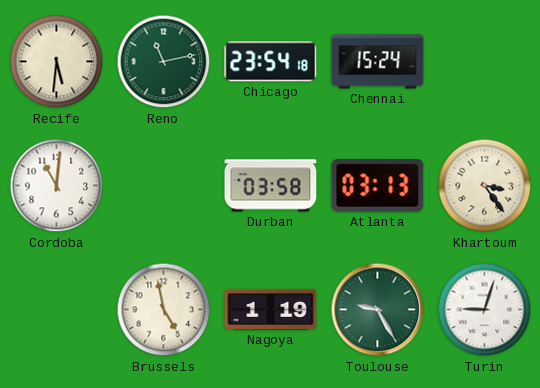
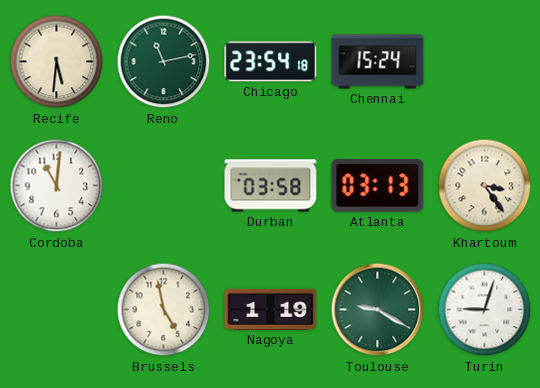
Toulouse: 9:25 -> 9:20 (378, 310)
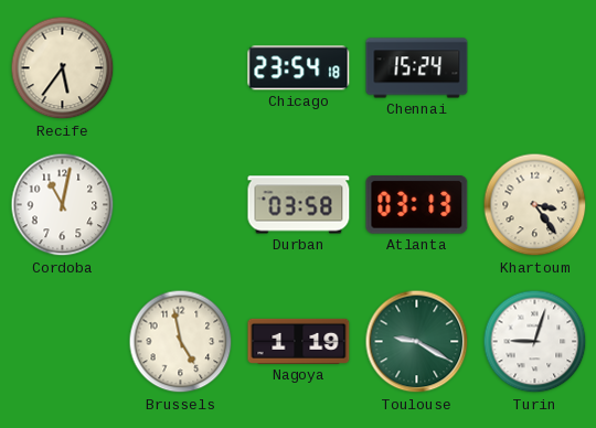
Recife: 5:31 -> 5:36 (63, 68)
Reno: 11:13 -> none (164, 62)
Cordoba: 11:01 -> 11:02 (63, 205)
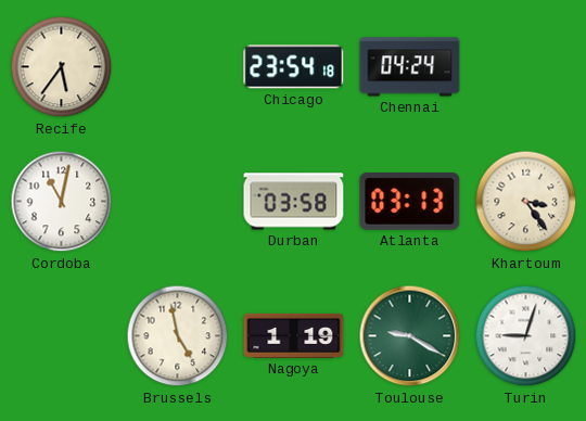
Chennai: 15:24 -> 04:24 (410, 67)
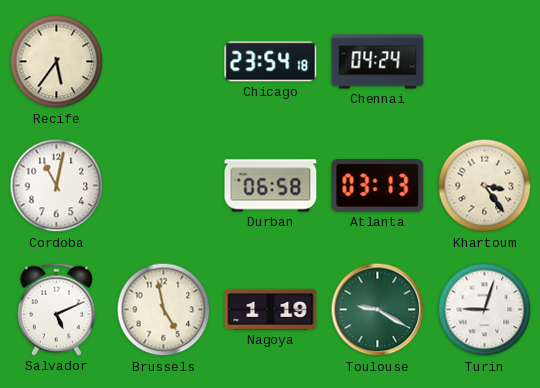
Durban: 03:58 -> 06:58 (271, 186)
Salvador: none -> 5:11 (56, 309)
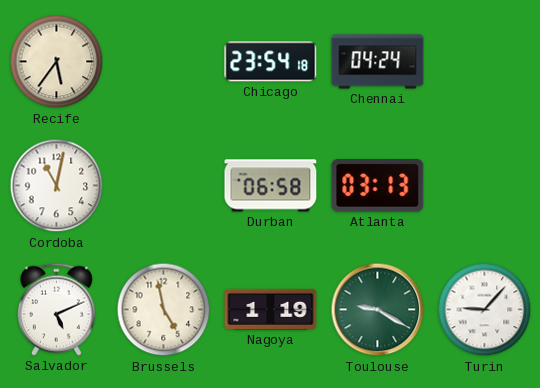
Khartoum: 3:24 -> none (485, 186)
Turin: 9:03 -> 9:07 (485, 310)
